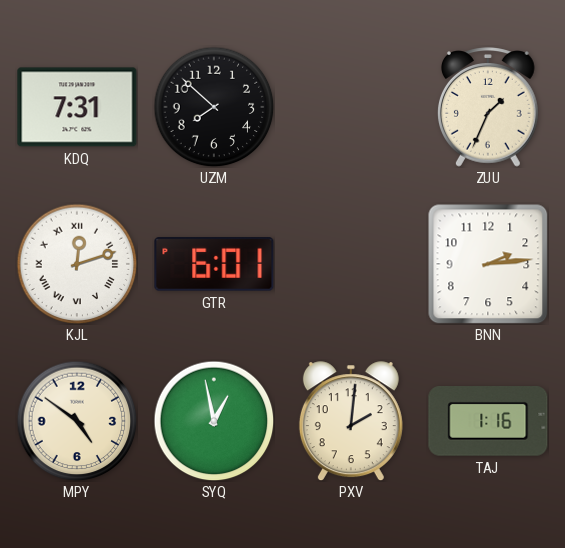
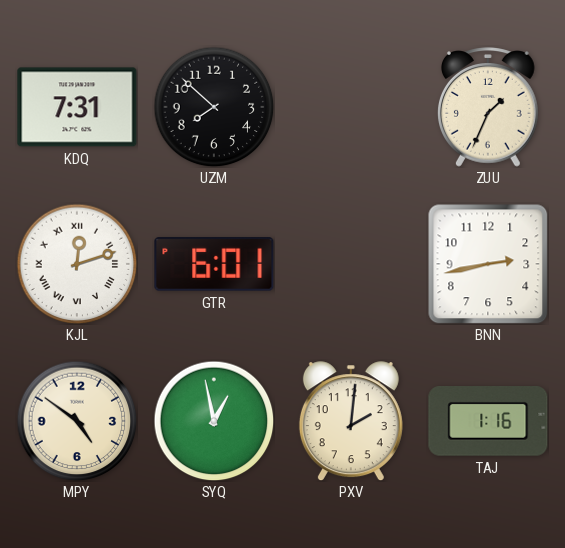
BNN: 2:14 -> 2:43 (488, 264)
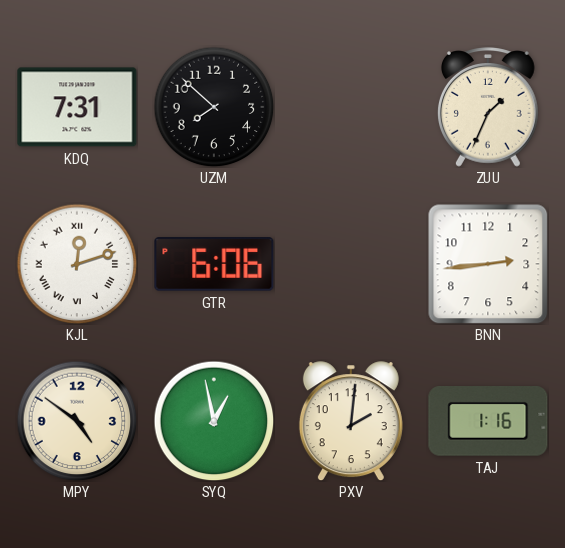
GTR: 6:01 -> 6:06 (214, 265)
BNN: 2:43 -> 2:44 (488, 264)
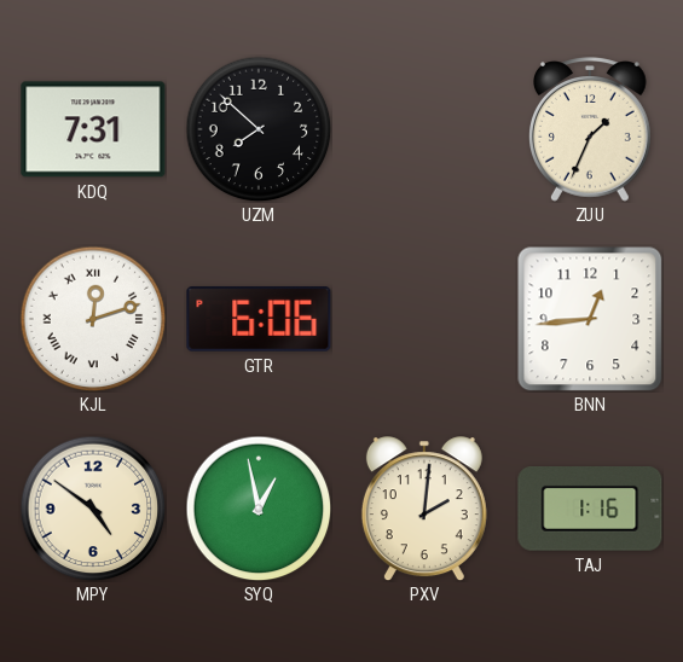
BNN: 2:44 -> 12:44 (590, 319)
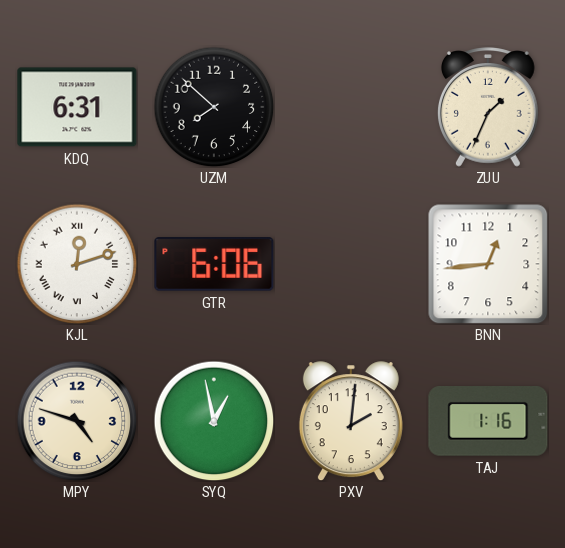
KDQ: 7:31 -> 6:31 (77, 107)
MPY: 4:51 -> 4:48 (77, 421)
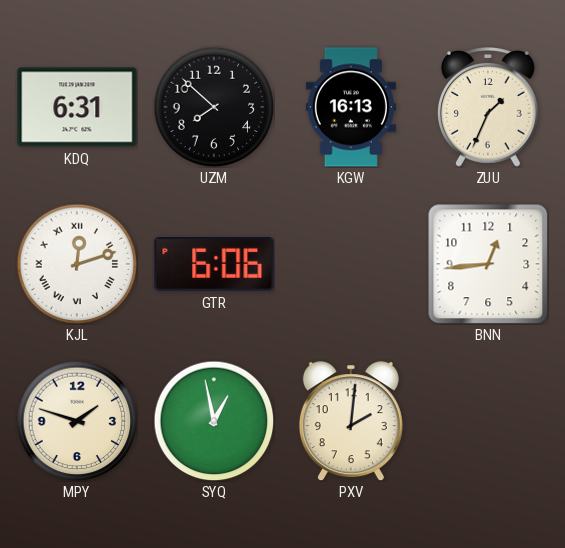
KGW: none -> 16:13 (351, 107)
MPY: 4:48 -> 1:48 (77, 421)
TAJ: 1:16 -> none (488, 422)
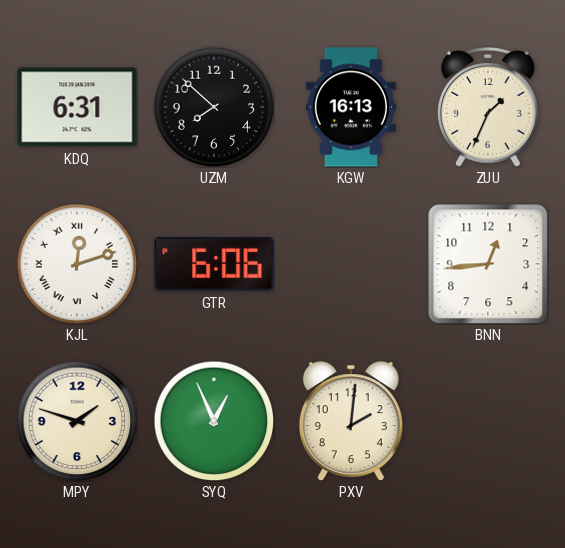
SYQ: 12:58 -> 12:56 (214, 421)
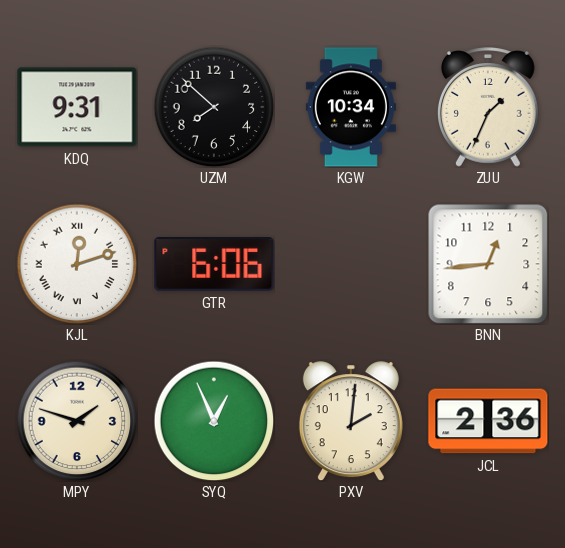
KDQ: 6:31 -> 9:31 (77, 107)
KGW: 16:13 -> 10:34 (351, 107)
JCL: none -> 2:36 (488, 421)
